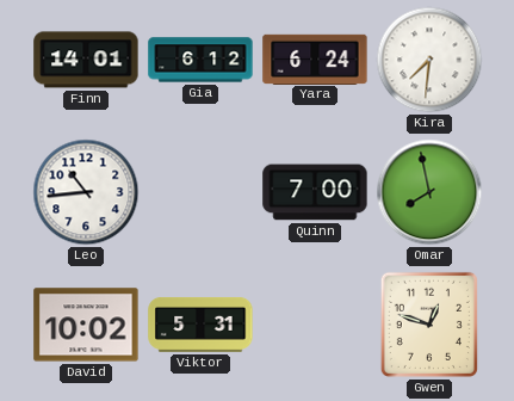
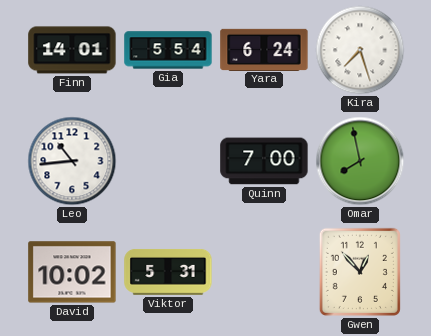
Gia: 6:12 -> 5:54 (168, 50)
Kira: 7:31 -> 7:27 (360, 50)
Gwen: 12:48 -> 12:53 (360, 272)
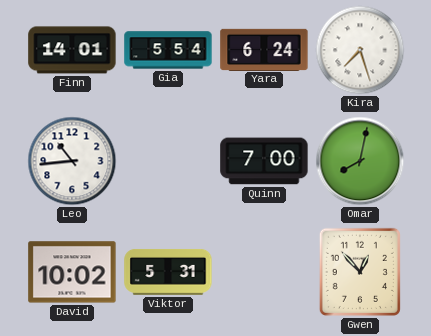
Omar: 7:58 -> 8:02 (360, 161)
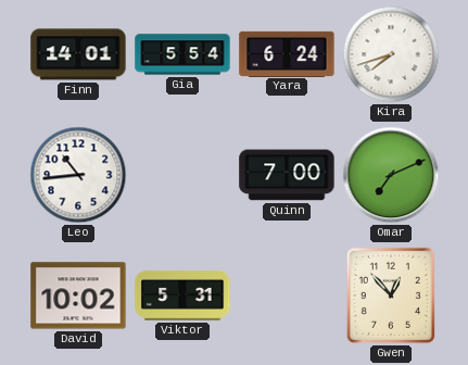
Kira: 7:27 -> 7:42 (391, 54)
Omar: 8:02 -> 7:11 (391, 175)
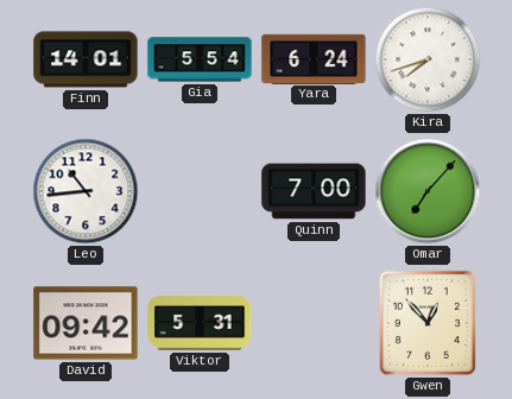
Omar: 7:11 -> 7:07 (428, 191)
David: 10:02 -> 09:42 (86, 323)
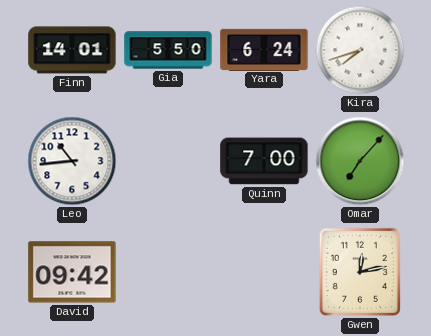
Gia: 5:54 -> 5:50 (168, 50)
Viktor: 5:31 -> none (200, 323)
Gwen: 12:53 -> 12:13 (360, 272)
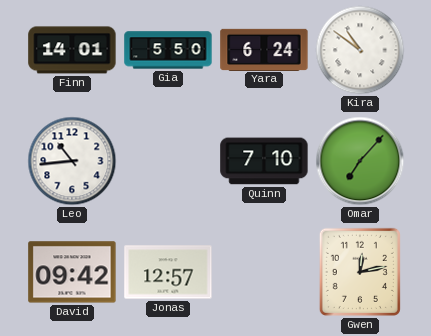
Kira: 7:42 -> 10:51 (360, 50)
Quinn: 7:00 -> 7:10 (264, 161)
Jonas: none -> 12:57 (168, 272)
